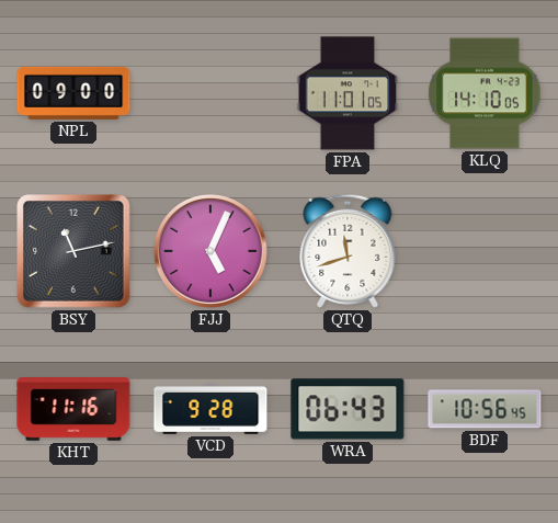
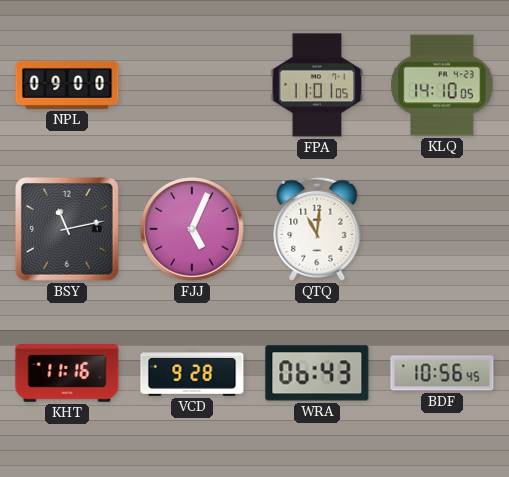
QTQ: 11:42 -> 11:01 (317, 229)
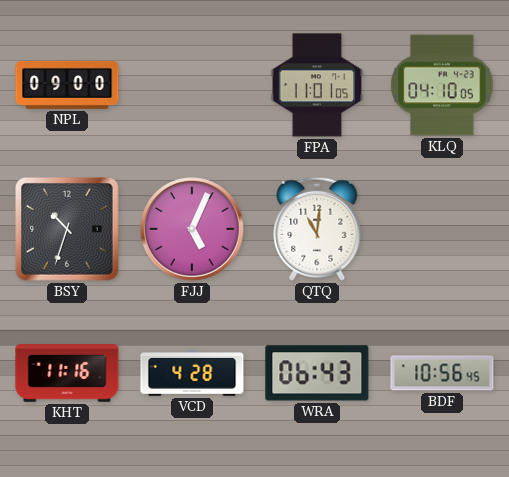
KLQ: 14:10 -> 04:10 (442, 85)
BSY: 11:13 -> 10:33 (67, 229)
VCD: 9:28 -> 4:28 (192, 374)
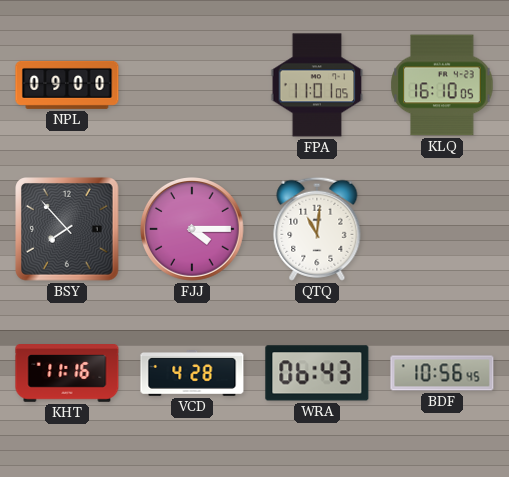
KLQ: 04:10 -> 16:10 (442, 85)
BSY: 10:33 -> 7:53 (67, 229)
FJJ: 5:04 -> 4:15 (193, 230)
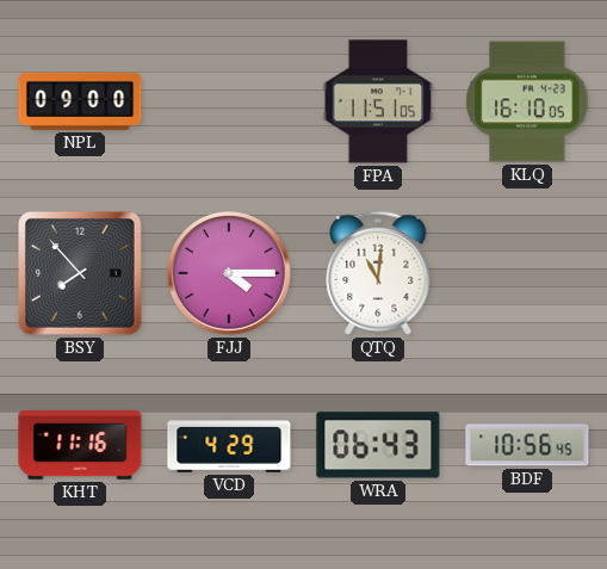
FPA: 11:01 -> 11:51 (378, 101)
VCD: 4:28 -> 4:29 (229, 446)
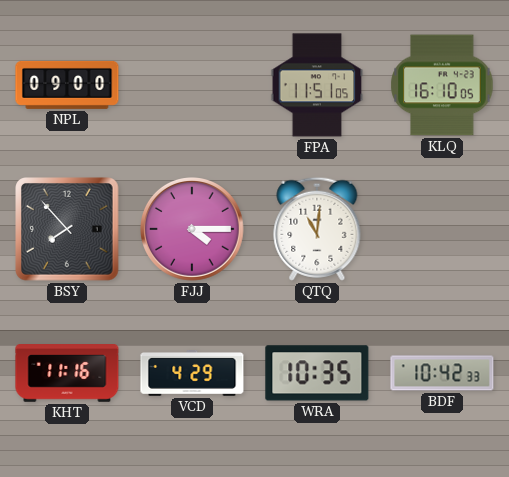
WRA: 06:43 -> 10:35 (317, 373)
BDF: 10:56 -> 10:42 (442, 373)
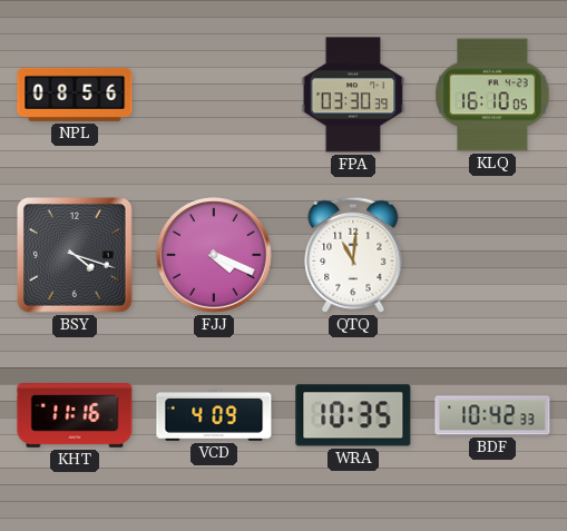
NPL: 09:00 -> 08:56 (75, 95)
FPA: 11:51 -> 03:30 (353, 95)
BSY: 7:53 -> 4:18 (75, 255)
FJJ: 4:15 -> 4:19 (215, 256)
VCD: 4:29 -> 4:09 (214, 416)
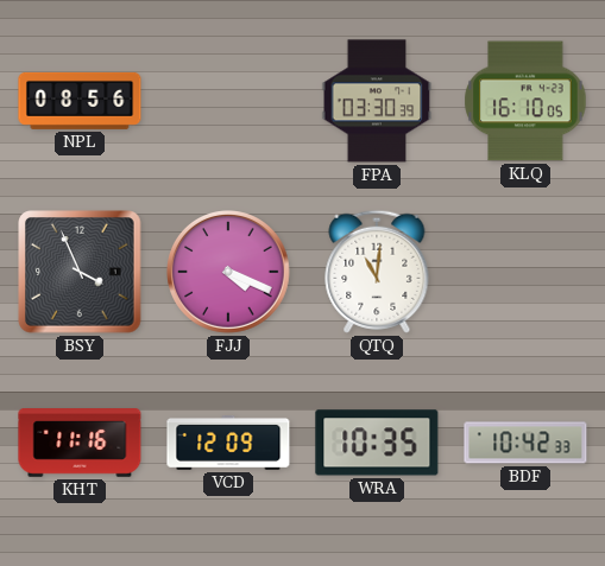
BSY: 4:18 -> 3:56 (80, 272)
VCD: 4:09 -> 12:09 (228, 444)
